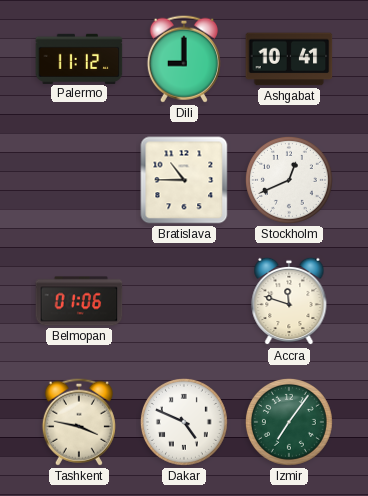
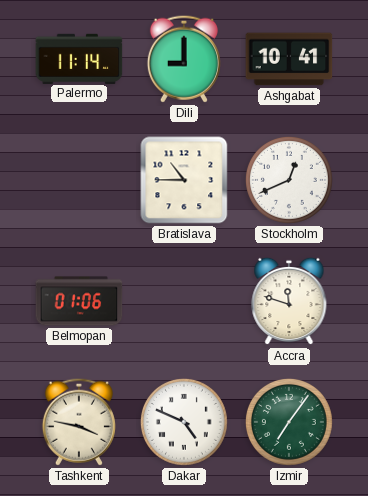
Palermo: 11:12 -> 11:14 (79, 58)
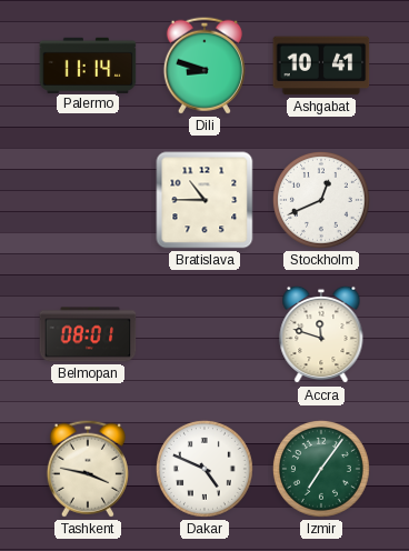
Dili: 9:00 -> 8:48 (205, 66)
Belmopan: 01:06 -> 08:01 (88, 334)
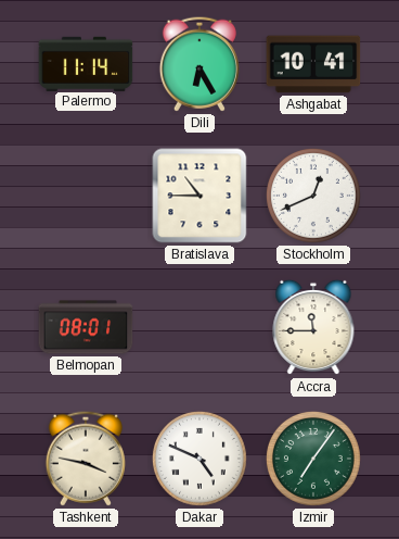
Dili: 8:48 -> 6:25 (200, 64)
Accra: 11:48 -> 11:45 (313, 327)
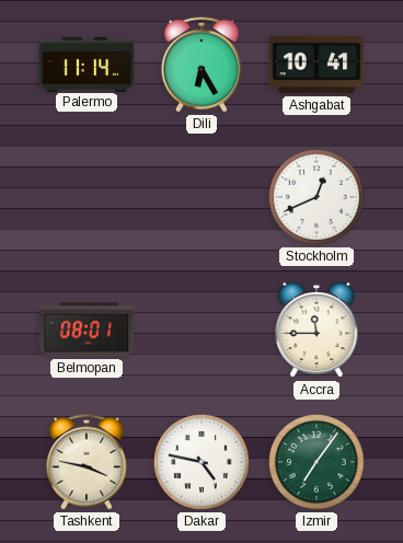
Bratislava: 10:45 -> none (200, 196)
Dakar: 4:49 -> 4:47 (201, 462)
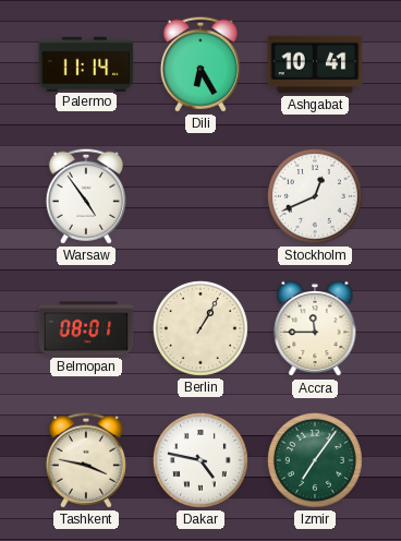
Warsaw: none -> 4:54 (86, 196)
Berlin: none -> 1:05 (200, 328)
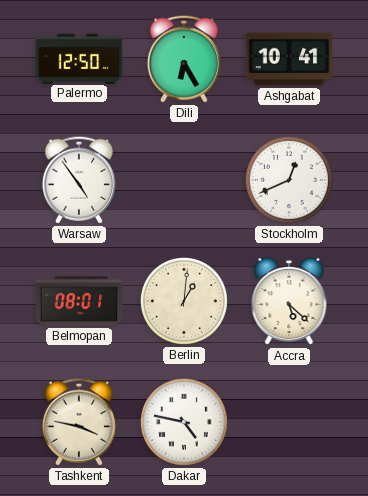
Palermo: 11:14 -> 12:50 (79, 58)
Berlin: 1:05 -> 1:01 (184, 301)
Accra: 11:45 -> 5:22 (289, 301)
Izmir: 7:06 -> none (315, 460)
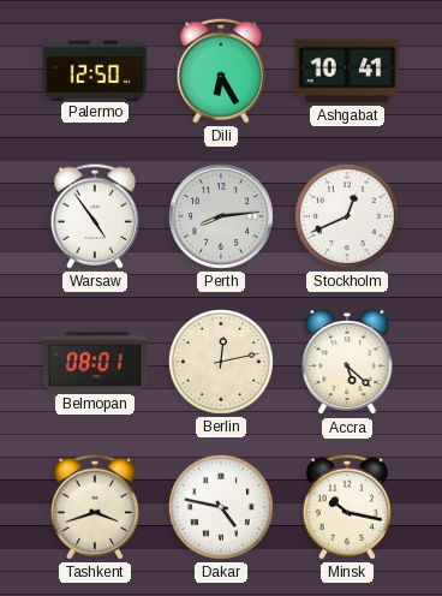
Perth: none -> 8:14 (222, 217)
Berlin: 1:01 -> 12:13 (221, 362)
Tashkent: 3:47 -> 3:42 (95, 507)
Minsk: none -> 10:17 (347, 507)
